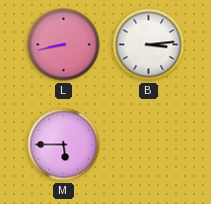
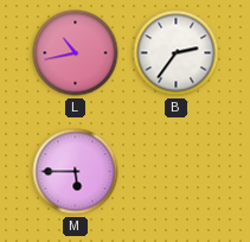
L: 8:43 -> 10:43 (76, 53)
B: 3:14 -> 2:36 (177, 53)
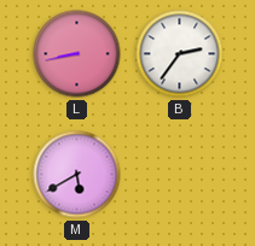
L: 10:43 -> 8:43 (77, 54)
M: 5:45 -> 5:40 (77, 175)
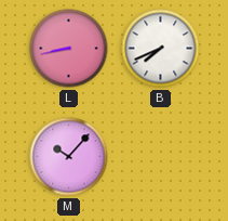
B: 2:36 -> 7:41 (161, 49)
M: 5:40 -> 10:07 (69, 157)
